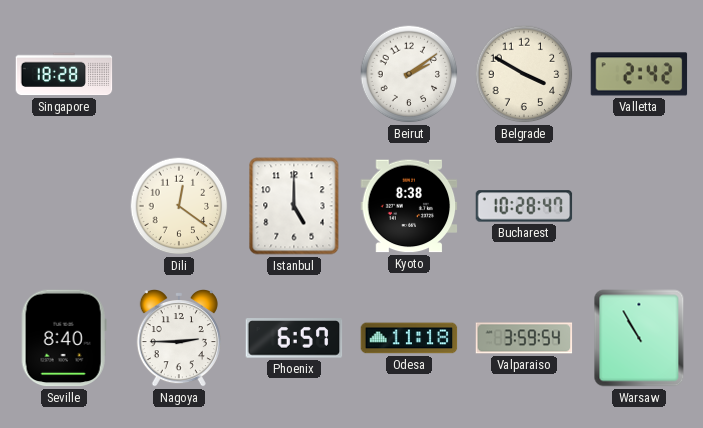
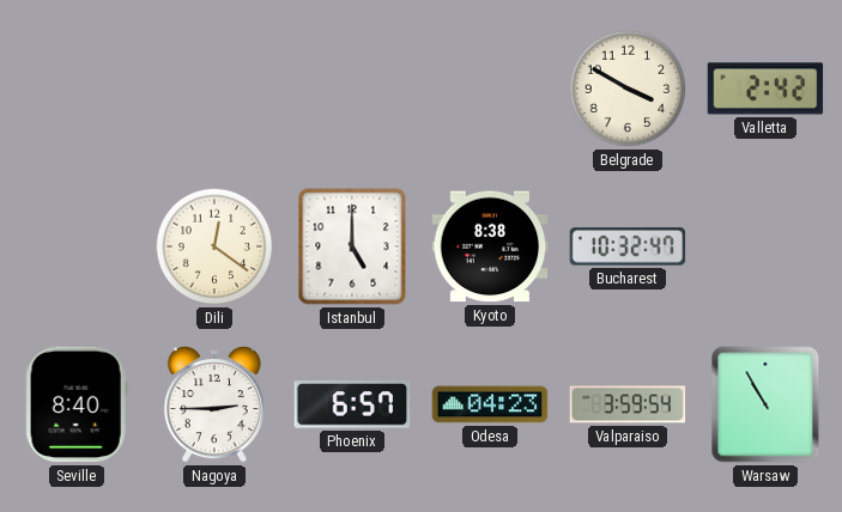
Singapore: 18:28 -> none (64, 74)
Beirut: 2:09 -> none (409, 74)
Bucharest: 10:28 -> 10:32 (628, 246)
Odesa: 11:18 -> 04:23 (490, 404)
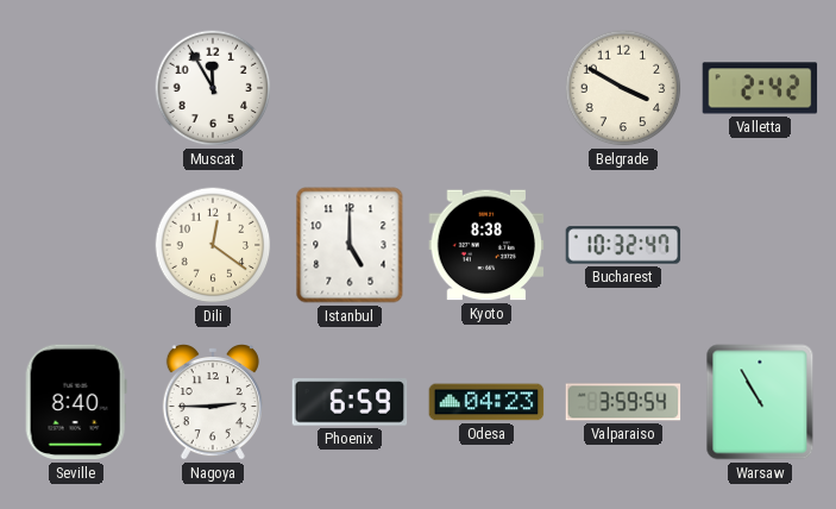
Muscat: none -> 11:55 (213, 88)
Phoenix: 6:57 -> 6:59 (350, 402)
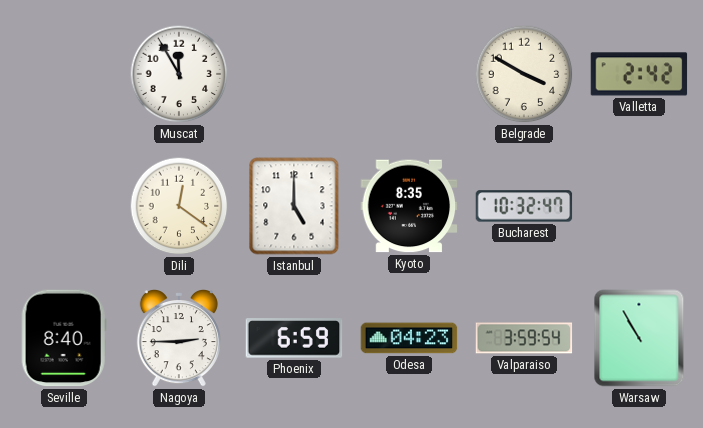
Kyoto: 8:38 -> 8:35 (409, 206)
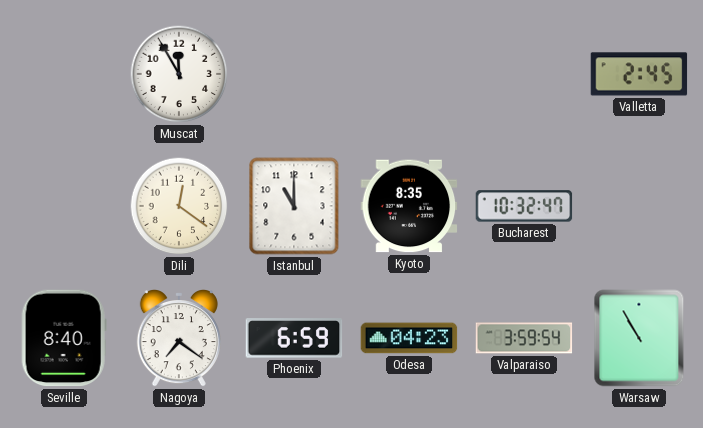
Belgrade: 3:50 -> none (524, 74)
Valletta: 2:42 -> 2:45 (639, 74)
Istanbul: 5:00 -> 11:00 (294, 206)
Nagoya: 2:45 -> 7:21 (179, 339)
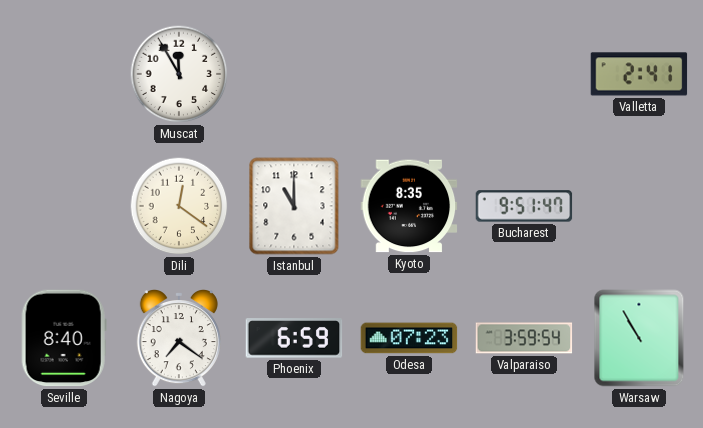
Valletta: 2:45 -> 2:41 (639, 74)
Bucharest: 10:32 -> 9:51 (524, 206)
Odesa: 04:23 -> 07:23 (409, 338)
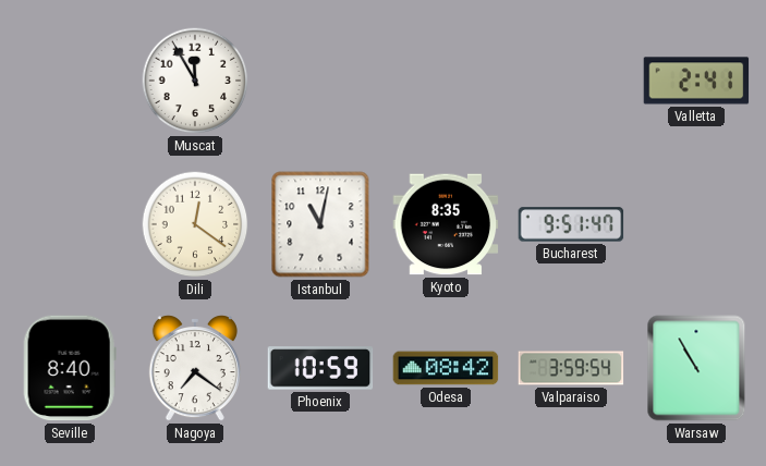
Istanbul: 11:00 -> 11:02 (320, 224)
Phoenix: 6:59 -> 10:59 (320, 368)
Odesa: 07:23 -> 08:42 (446, 368)
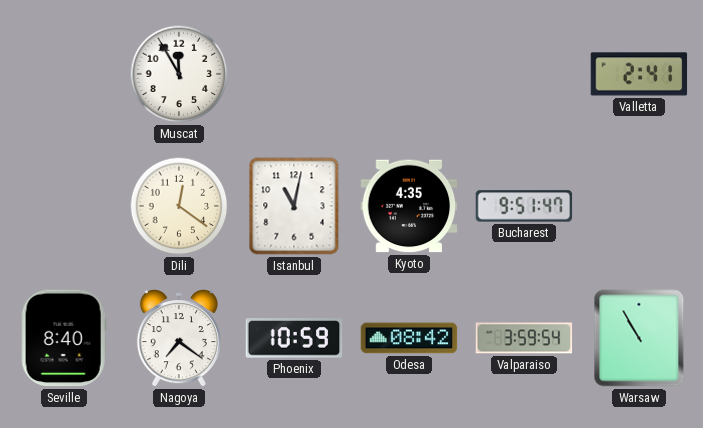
Kyoto: 8:35 -> 4:35 (409, 206)
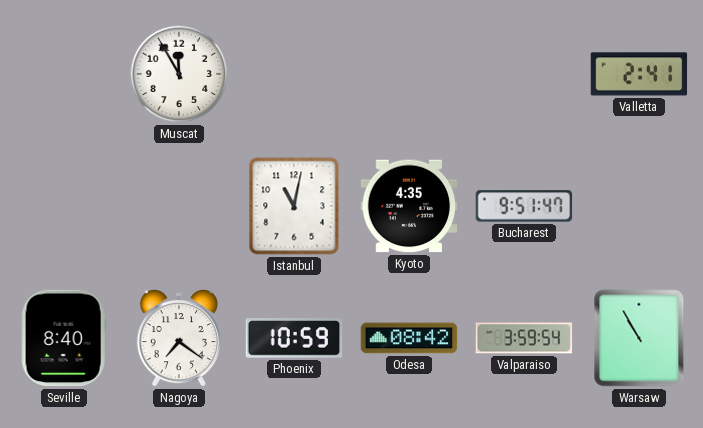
Dili: 12:21 -> none (179, 206)
